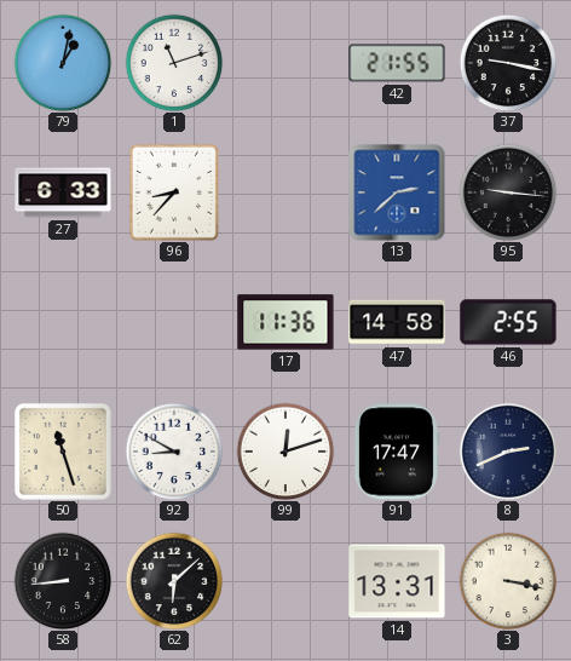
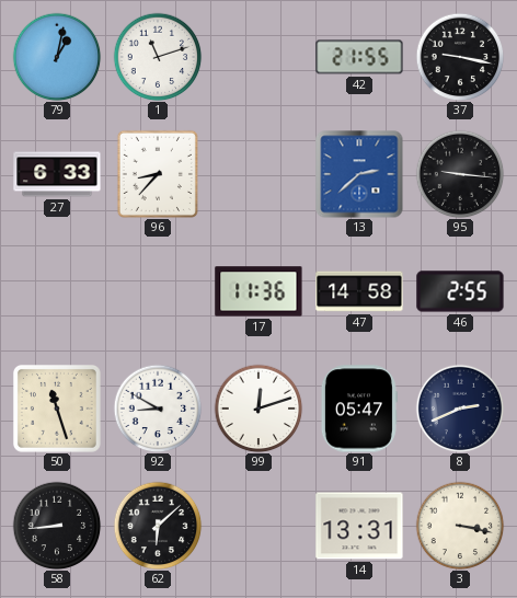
91: 17:47 -> 05:47 (358, 409)
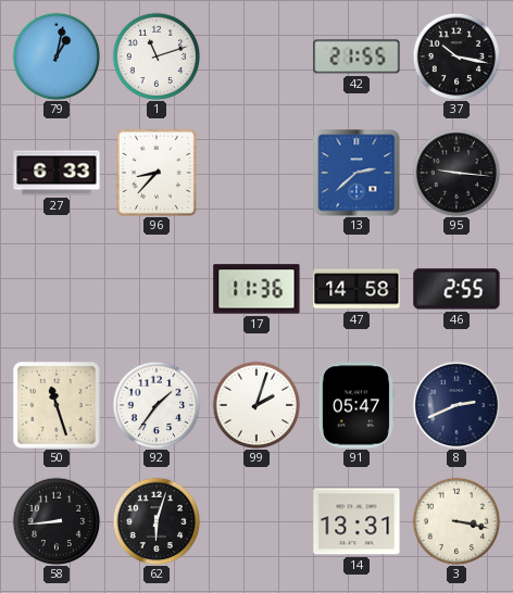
37: 9:17 -> 10:17 (456, 56)
92: 8:50 -> 1:36 (157, 405)
99: 12:12 -> 2:03 (256, 405)
62: 6:08 -> 6:03 (157, 521)
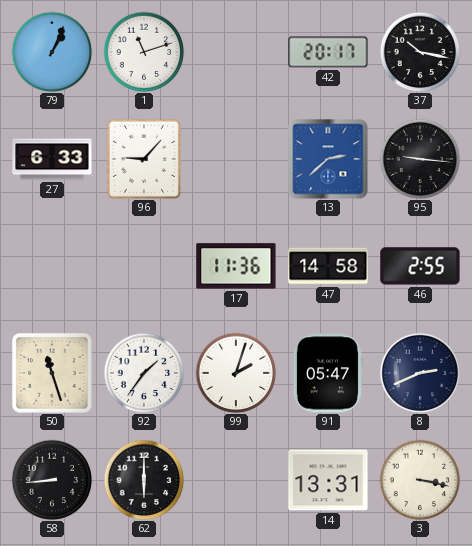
79: 1:02 -> 1:04 (52, 52)
42: 21:55 -> 20:17 (328, 52)
96: 8:37 -> 9:07 (144, 159)
62: 6:03 -> 6:00 (144, 480)
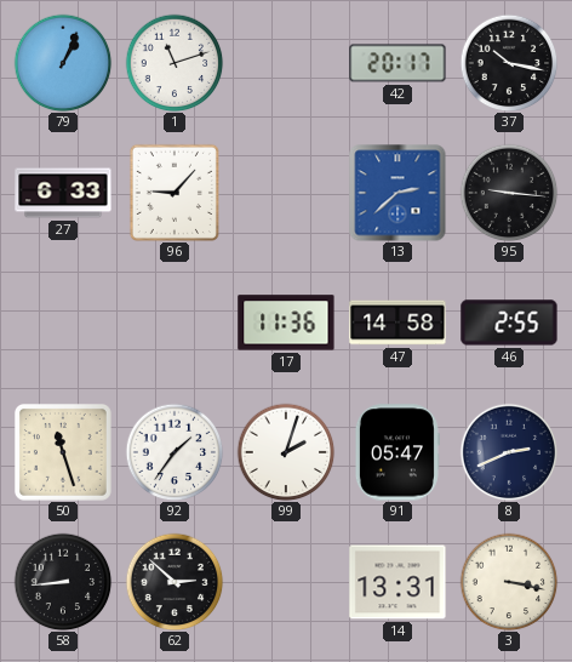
62: 6:00 -> 2:52 (175, 582)
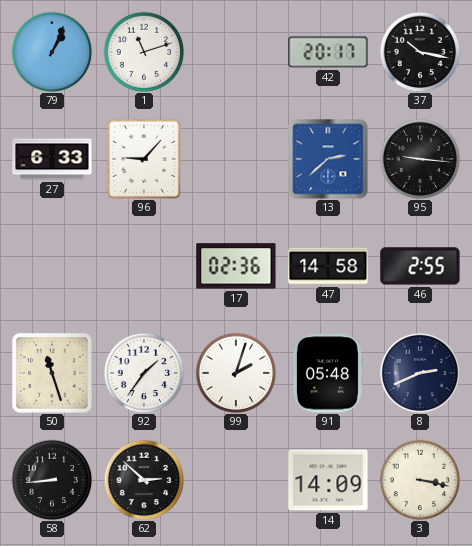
17: 11:36 -> 02:36 (236, 266)
91: 05:47 -> 05:48 (327, 373)
14: 13:31 -> 14:09 (328, 480)
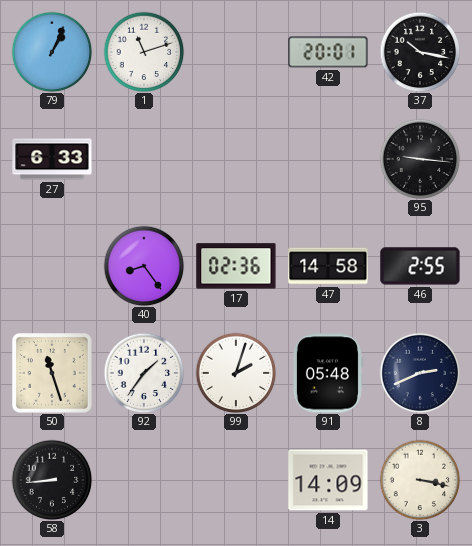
42: 20:17 -> 20:01 (328, 52)
96: 9:07 -> none (144, 159)
13: 2:38 -> none (328, 159)
40: none -> 8:24 (144, 266)
62: 2:52 -> none (144, 480)
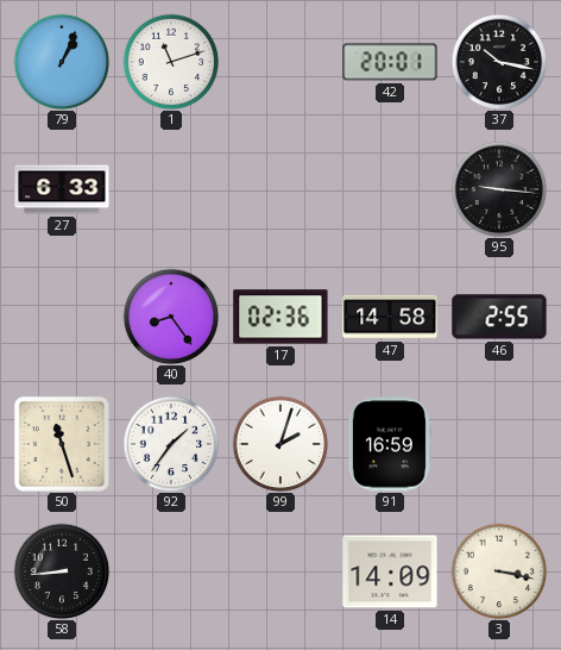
91: 05:48 -> 16:59 (389, 444)
8: 2:41 -> none (420, 373)
